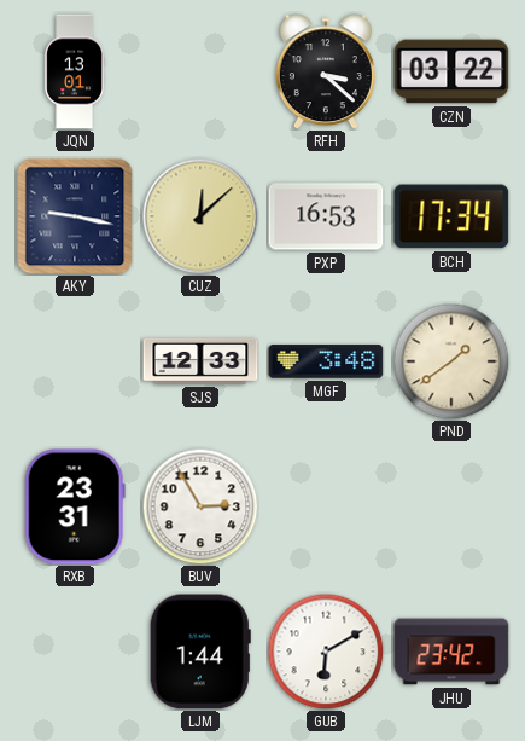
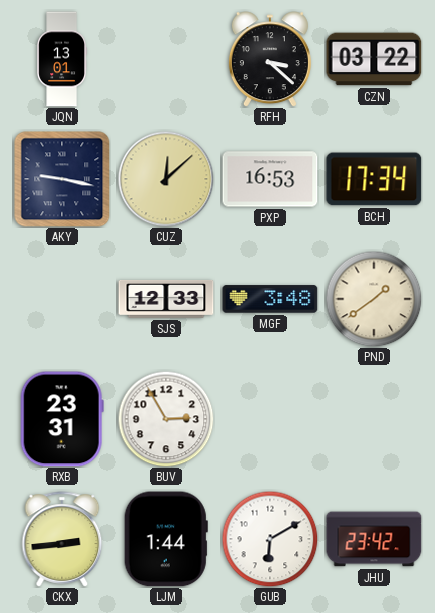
CKX: none -> 2:44 (62, 539)
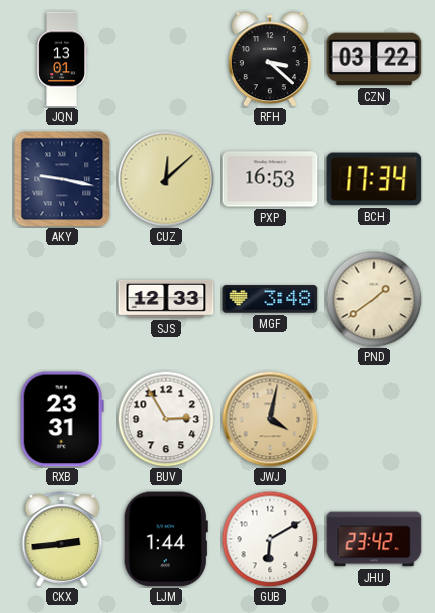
JWJ: none -> 4:02 (270, 419)
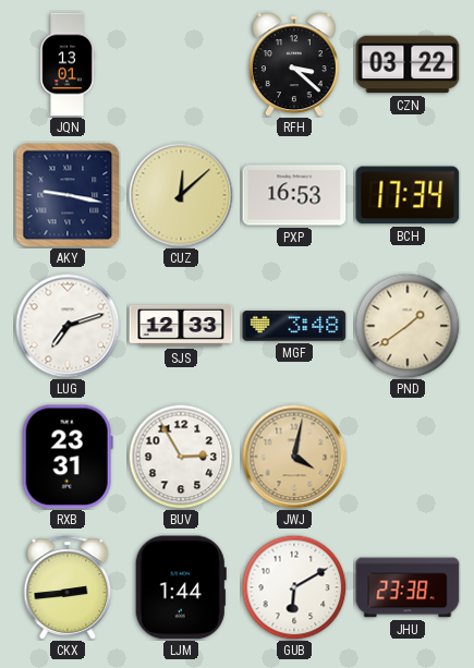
LUG: none -> 7:12 (68, 326)
JHU: 23:42 -> 23:38 (408, 587)
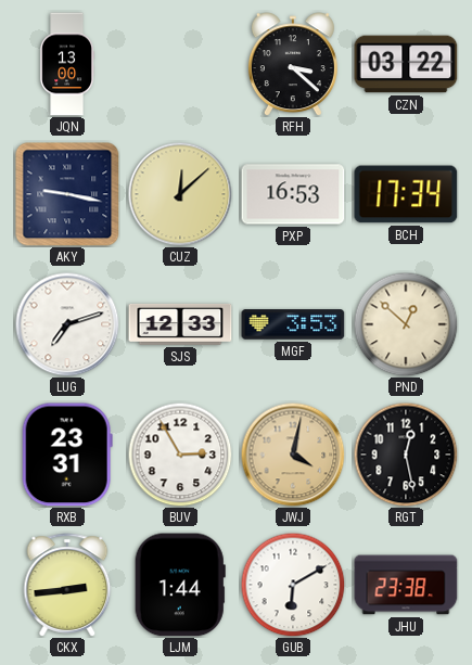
JQN: 13:01 -> 13:00 (66, 64)
MGF: 3:48 -> 3:53 (293, 324)
PND: 1:39 -> 12:52 (406, 324)
RGT: none -> 12:28 (406, 455)
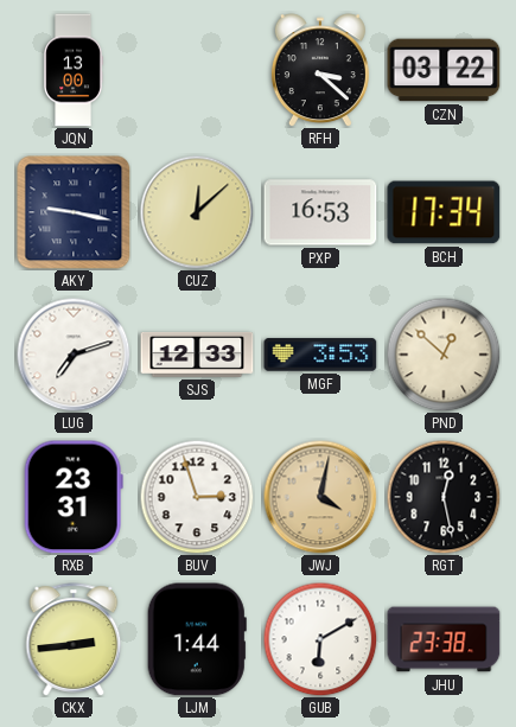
BUV: 2:55 -> 2:57 (197, 497)
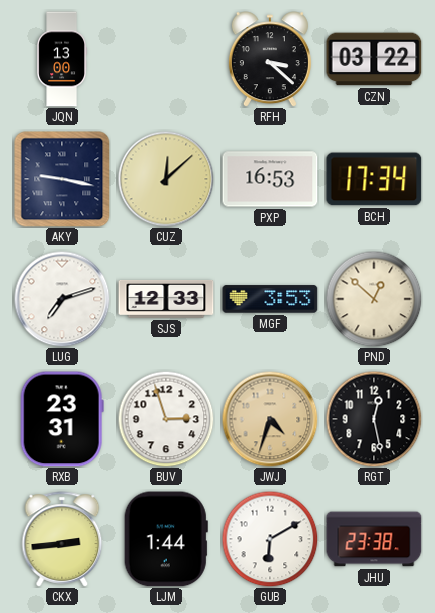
JWJ: 4:02 -> 4:33 (270, 419)
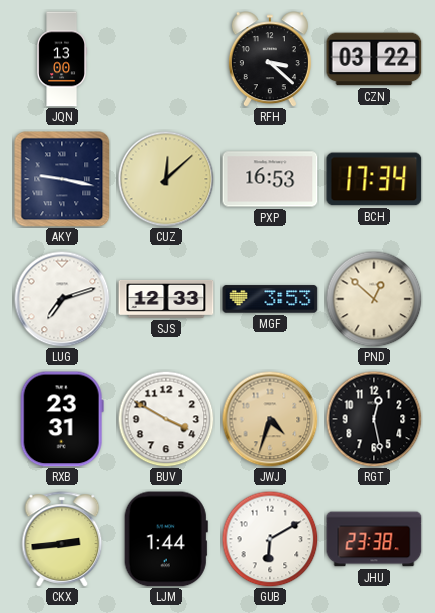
BUV: 2:57 -> 3:50 (166, 419)
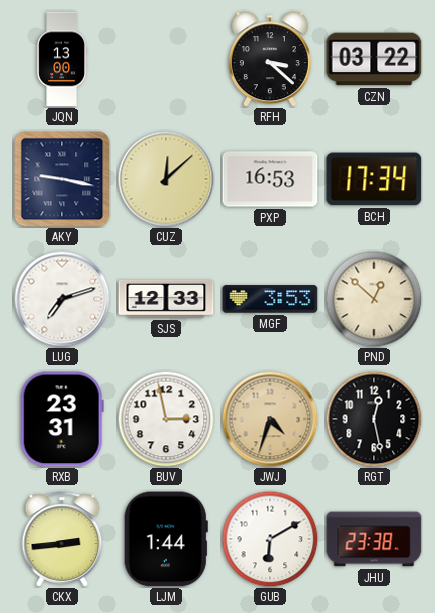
BUV: 3:50 -> 2:58 (166, 419)
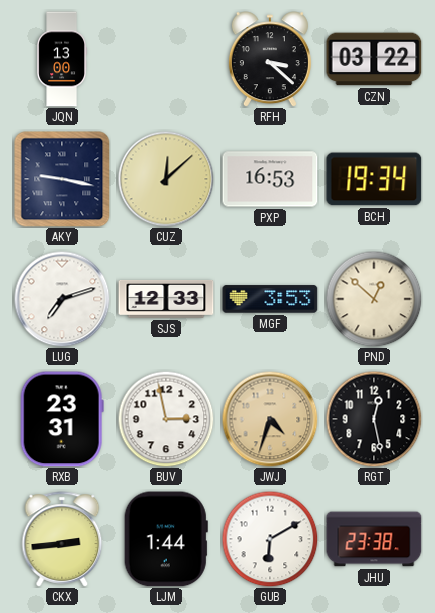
BCH: 17:34 -> 19:34 (374, 179)
